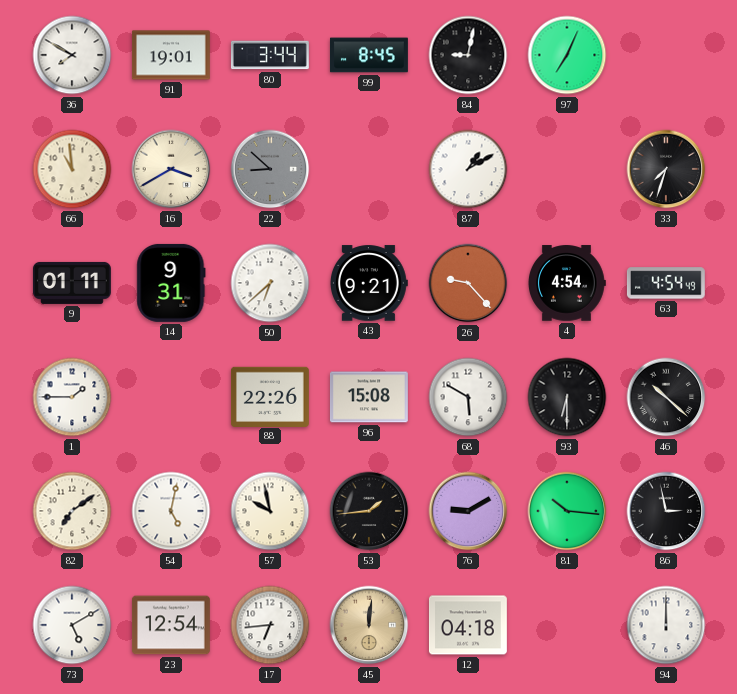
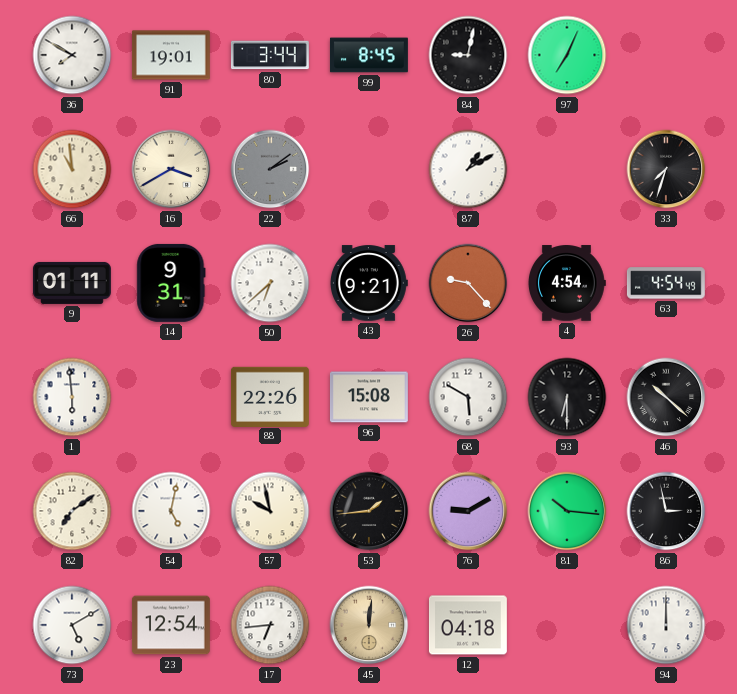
22: 8:52 -> 2:09 (270, 169)
1: 1:45 -> 5:59 (72, 397)
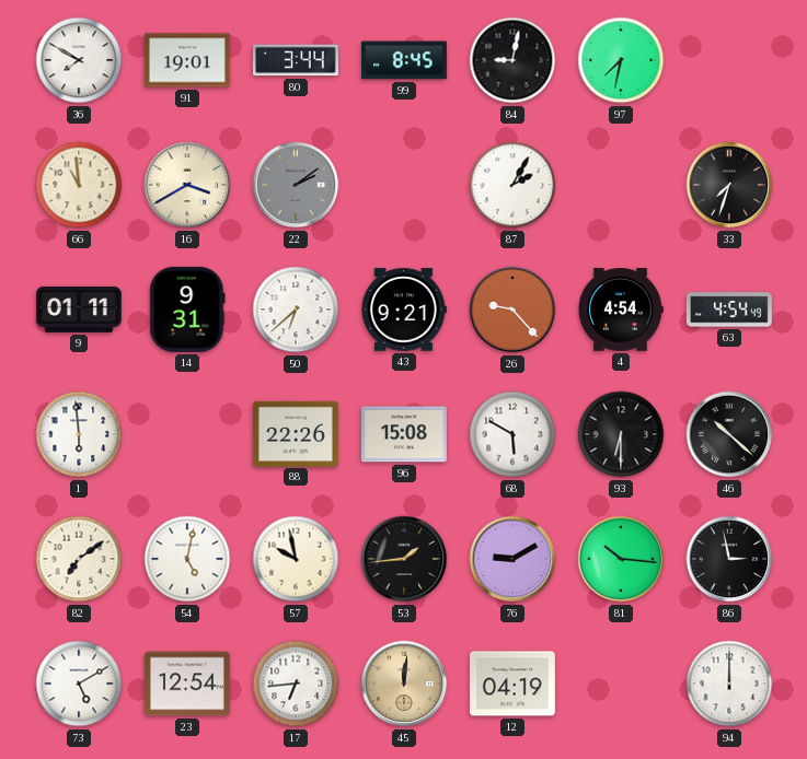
97: 7:04 -> 7:32 (621, 60)
87: 1:10 -> 2:05 (512, 185)
12: 04:18 -> 04:19 (512, 684)
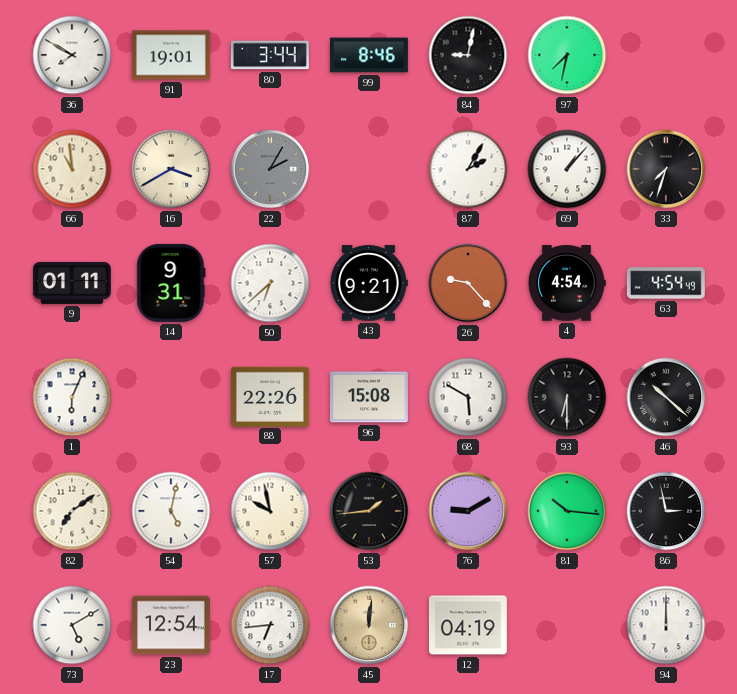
99: 8:45 -> 8:46 (369, 55)
22: 2:09 -> 2:05 (270, 169)
69: none -> 1:07 (567, 169)
1: 5:59 -> 6:04 (72, 397)
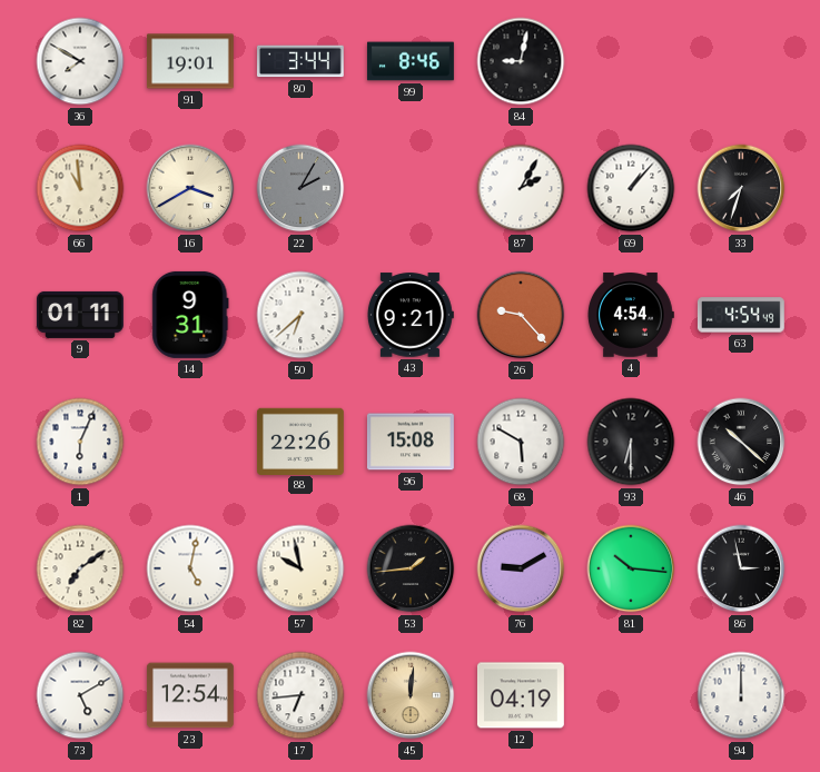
97: 7:32 -> none (567, 55)
